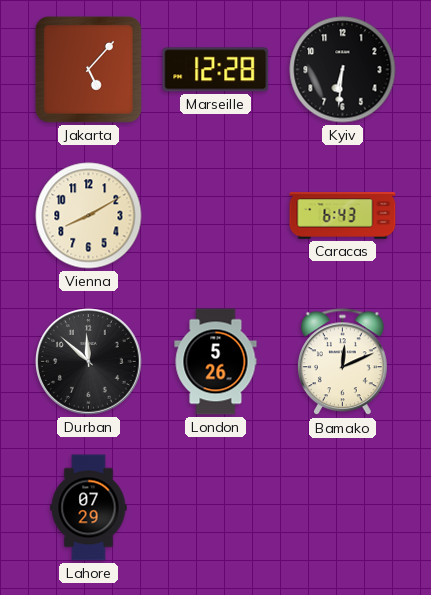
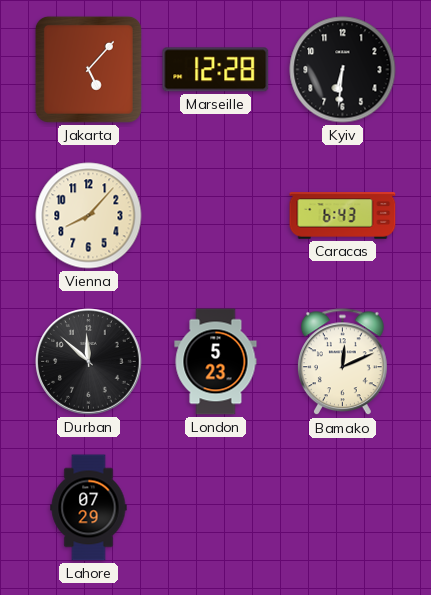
Vienna: 8:10 -> 8:07 (89, 216)
London: 5:26 -> 5:23 (216, 362)
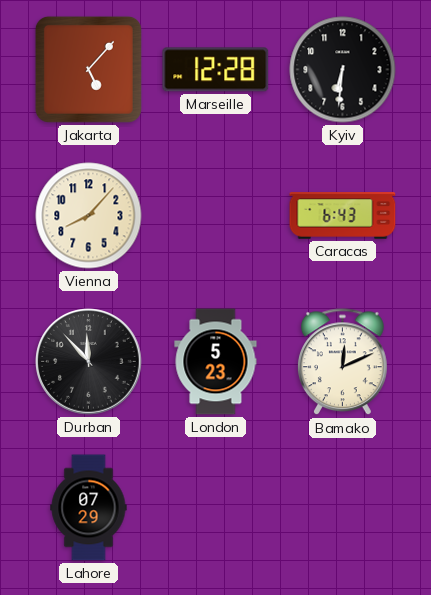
Durban: 11:52 -> 11:53 (89, 362)
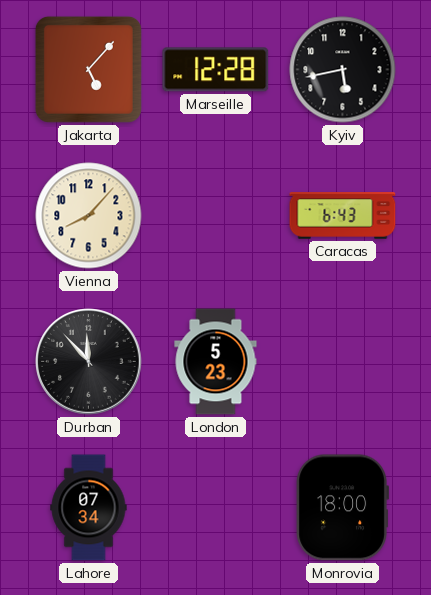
Kyiv: 6:31 -> 5:43 (343, 70)
Bamako: 12:11 -> none (342, 362)
Lahore: 07:29 -> 07:34 (89, 508)
Monrovia: none -> 18:00 (342, 508)
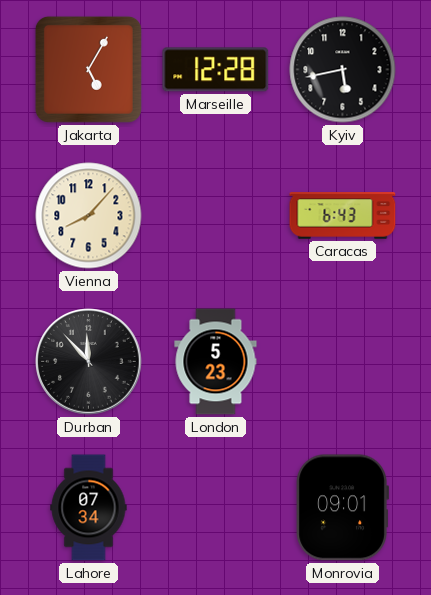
Jakarta: 5:07 -> 5:05 (88, 69)
Monrovia: 18:00 -> 09:01 (342, 508)
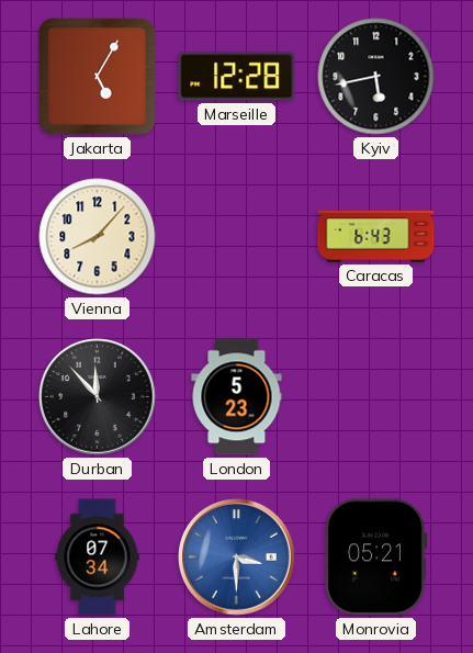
Amsterdam: none -> 3:30 (237, 558)
Monrovia: 09:01 -> 05:21 (375, 558)
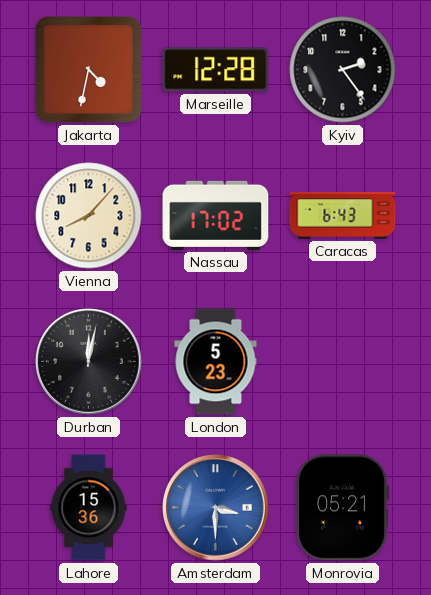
Jakarta: 5:05 -> 4:32 (88, 69)
Kyiv: 5:43 -> 2:24 (343, 70)
Nassau: none -> 17:02 (216, 215)
Durban: 11:53 -> 12:02 (89, 362)
Lahore: 07:34 -> 15:36 (89, 508)
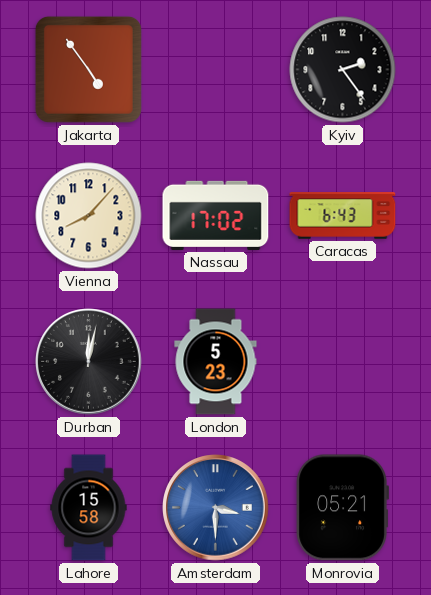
Jakarta: 4:32 -> 4:54 (88, 69)
Marseille: 12:28 -> none (216, 70)
Lahore: 15:36 -> 15:58 (89, 508)
